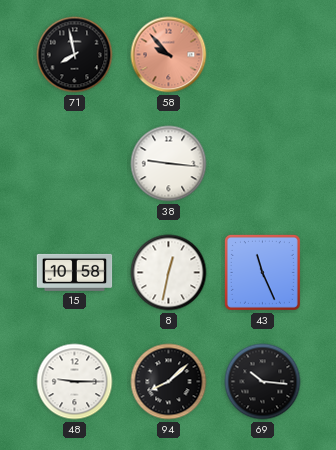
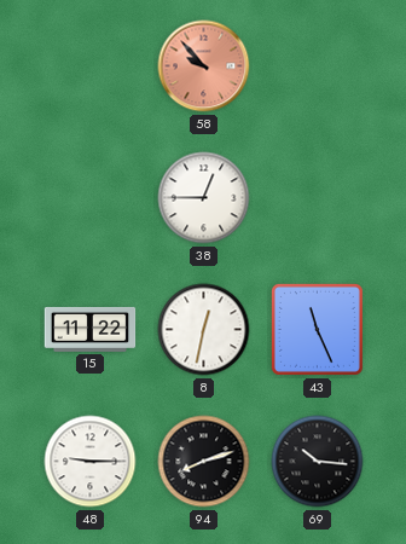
71: 7:58 -> none (75, 55)
38: 9:16 -> 12:45 (204, 198)
15: 10:58 -> 11:22 (91, 329)
94: 8:08 -> 8:12 (204, 462)
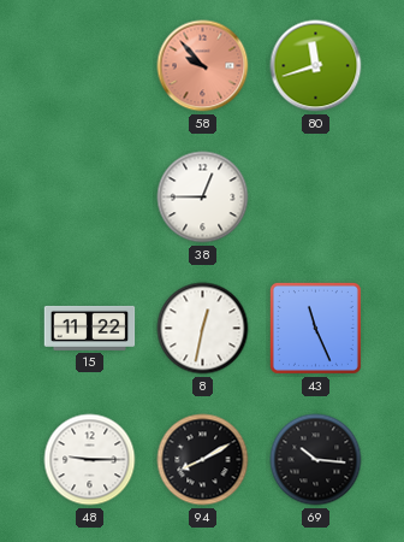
80: none -> 11:42 (316, 66)
94: 8:12 -> 8:10 (203, 460)
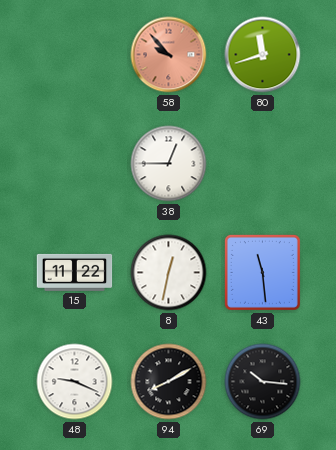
43: 11:26 -> 11:29 (262, 272)
48: 9:15 -> 9:19 (75, 382)
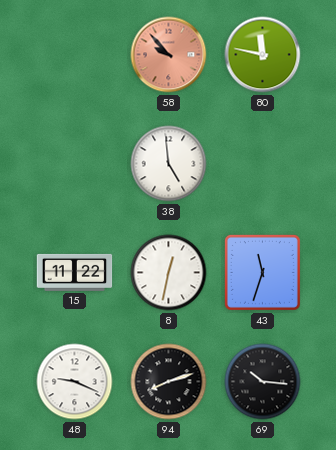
80: 11:42 -> 11:47 (263, 55)
38: 12:45 -> 4:59 (169, 164)
43: 11:29 -> 11:33 (262, 272)
94: 8:10 -> 8:12 (169, 382)
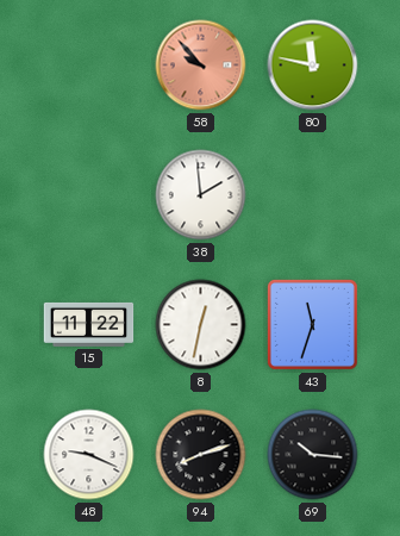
38: 4:59 -> 1:59 (201, 195)
